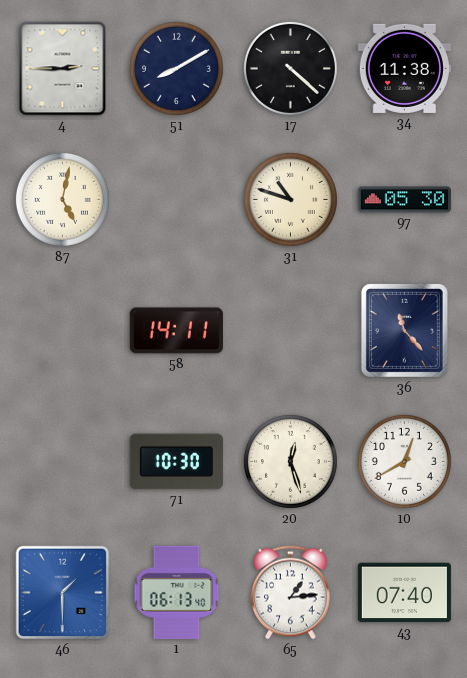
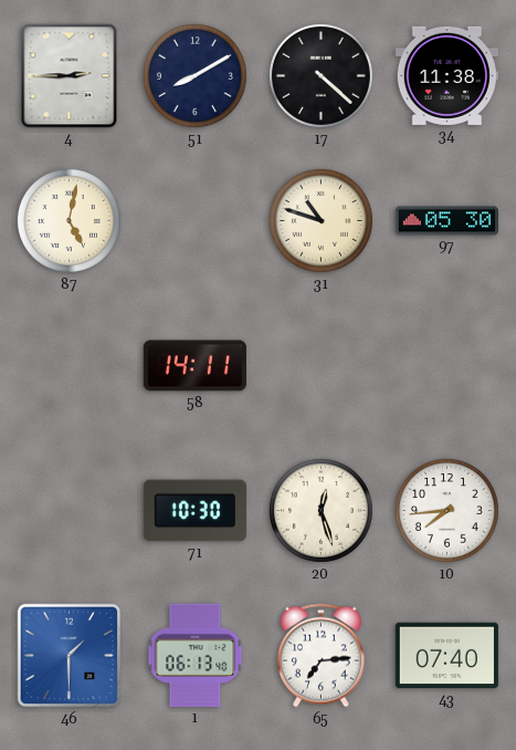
36: 11:23 -> none (404, 330)
10: 12:40 -> 7:44 (446, 510)
65: 1:14 -> 7:14 (322, 656)
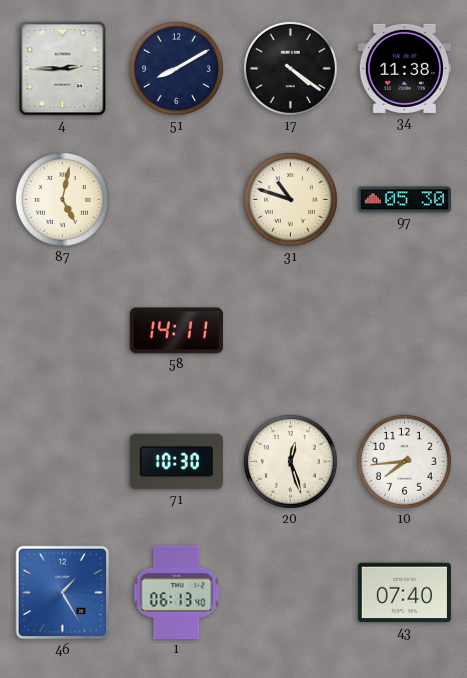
17: 4:22 -> 4:21 (290, 68)
46: 1:30 -> 1:25 (63, 593)
65: 7:14 -> none (322, 656)
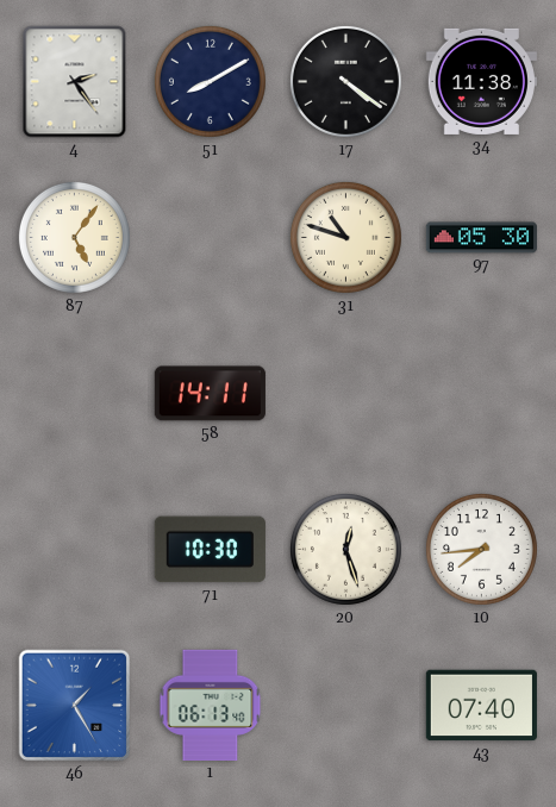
4: 2:45 -> 2:24 (75, 82)
87: 5:02 -> 5:06 (74, 237)
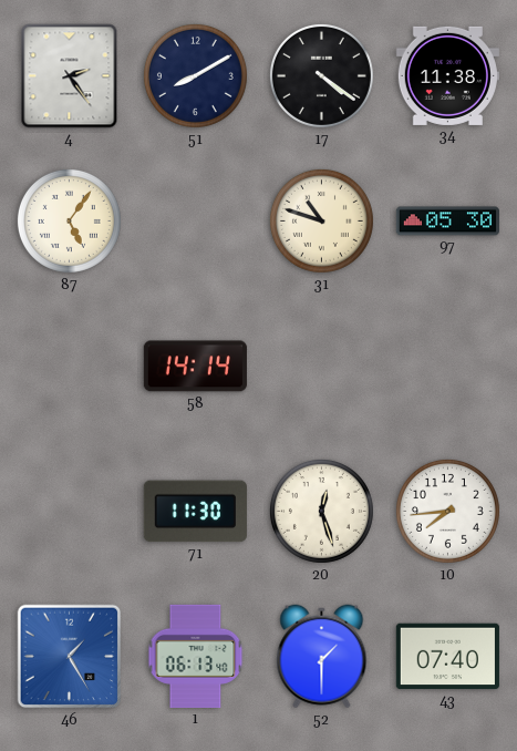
58: 14:11 -> 14:14 (195, 367)
71: 10:30 -> 11:30 (195, 512)
52: none -> 1:30 (322, 657)
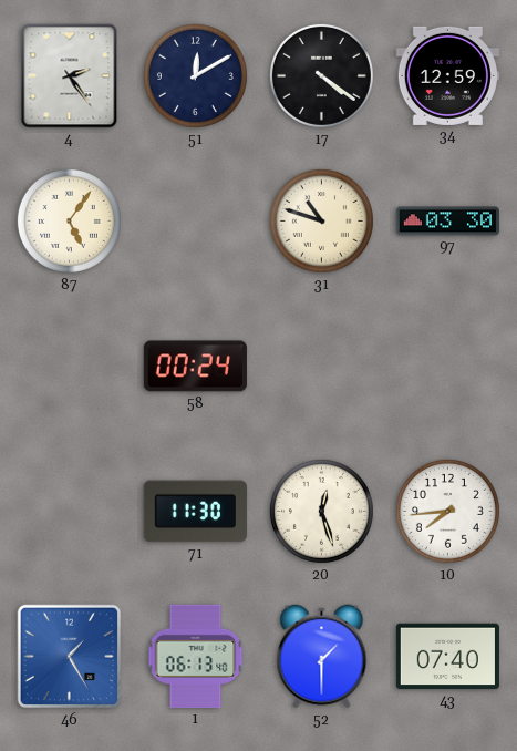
51: 8:10 -> 12:10 (195, 75)
34: 11:38 -> 12:59 (447, 75)
97: 05:30 -> 03:30 (447, 222)
58: 14:14 -> 00:24 (195, 367)
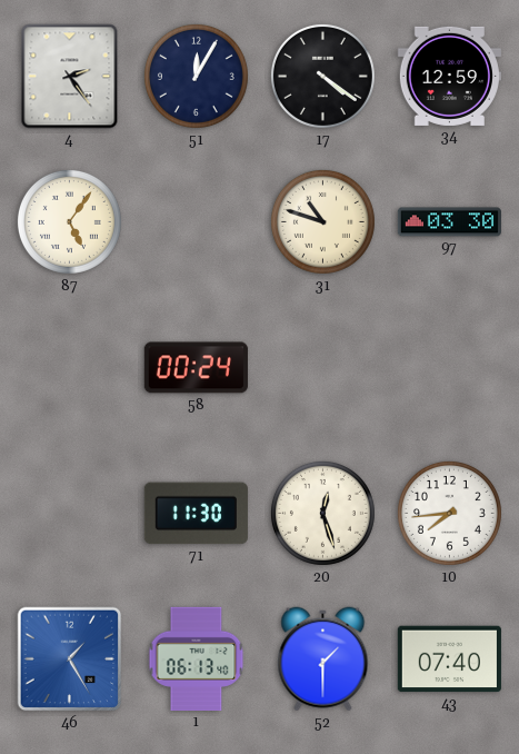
51: 12:10 -> 12:05 (196, 76)
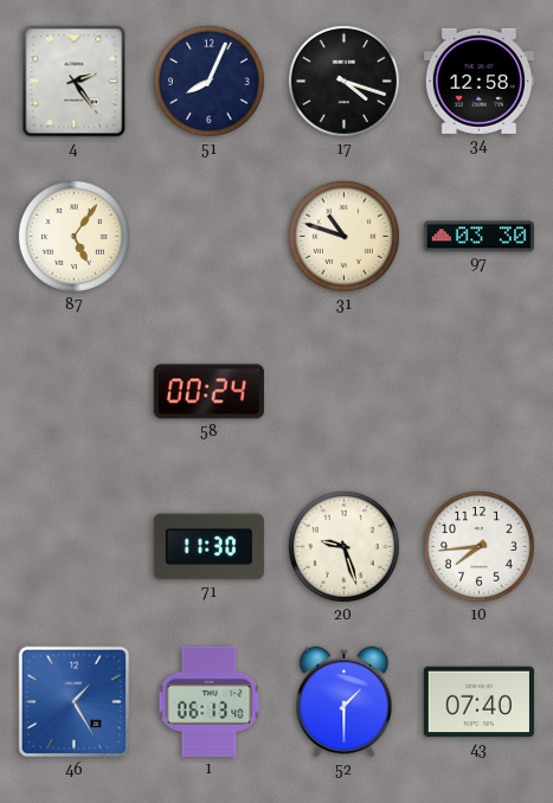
51: 12:05 -> 8:04 (208, 81)
17: 4:21 -> 4:18 (343, 81)
34: 12:59 -> 12:58 (478, 81)
20: 12:27 -> 9:27 (343, 546)
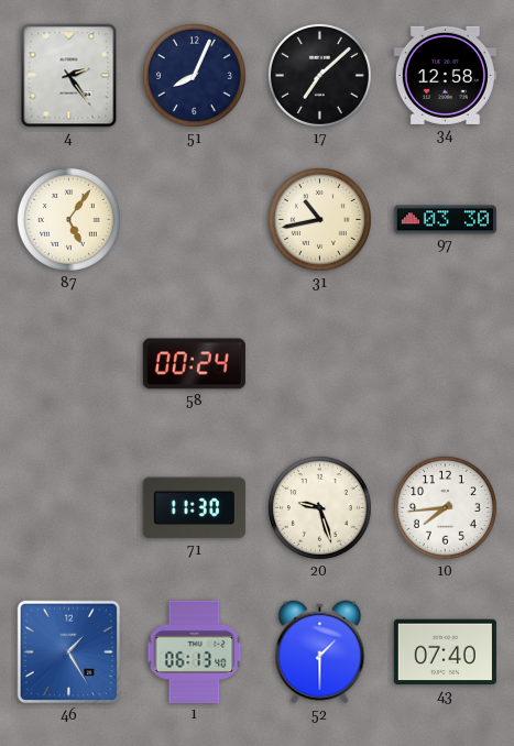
17: 4:18 -> 7:08 (319, 75)
31: 10:48 -> 10:43 (319, 219)
